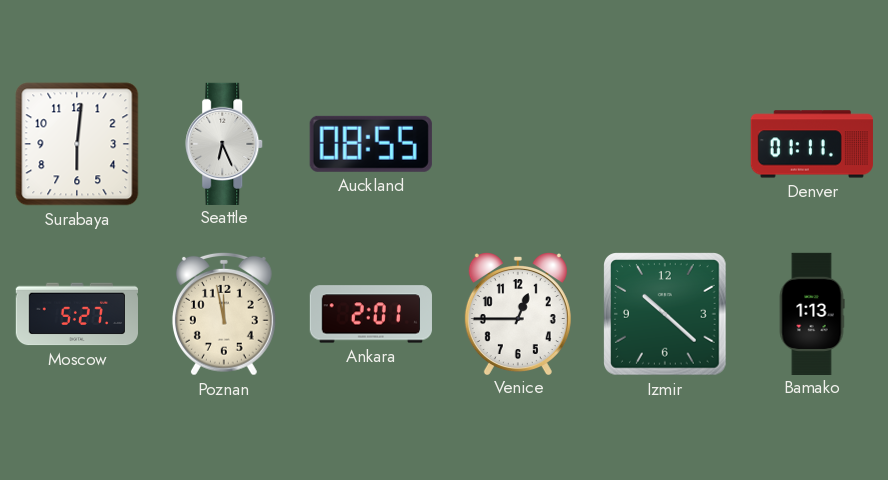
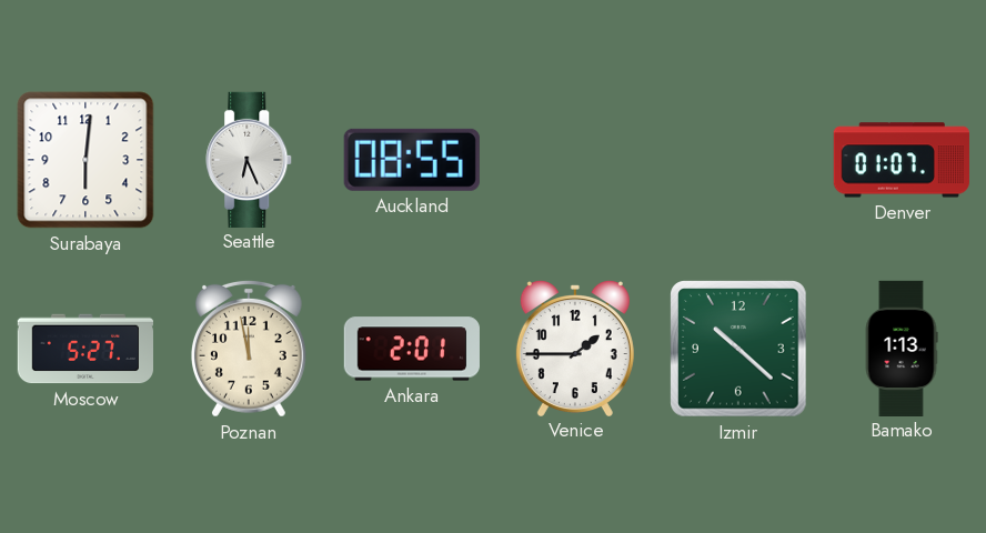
Denver: 01:11 -> 01:07 (902, 160)
Venice: 12:45 -> 1:45 (575, 349)
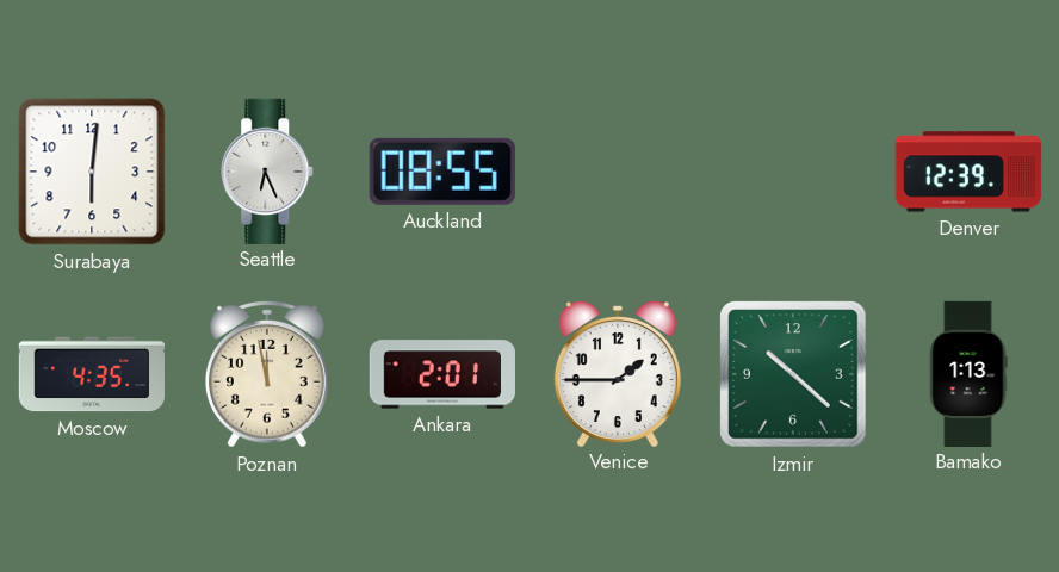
Denver: 01:07 -> 12:39 (968, 172)
Moscow: 5:27 -> 4:35 (91, 374)
